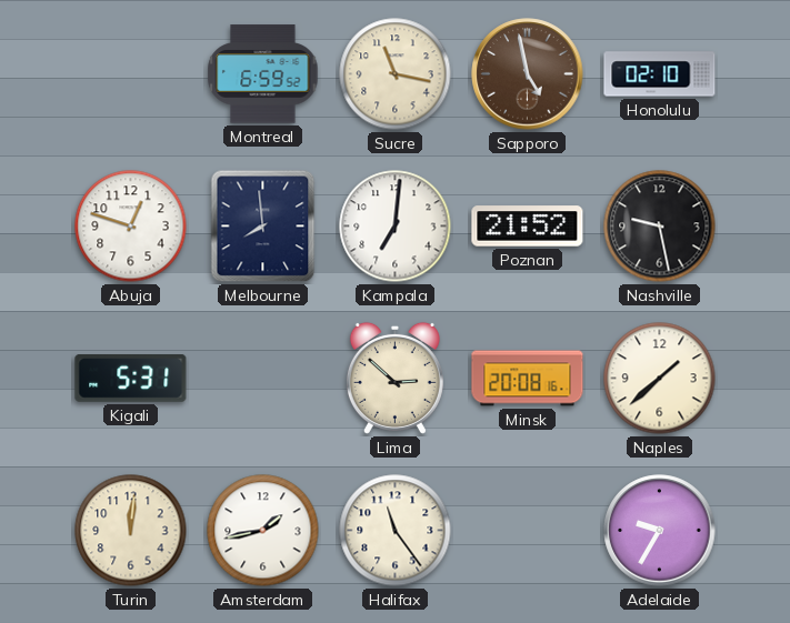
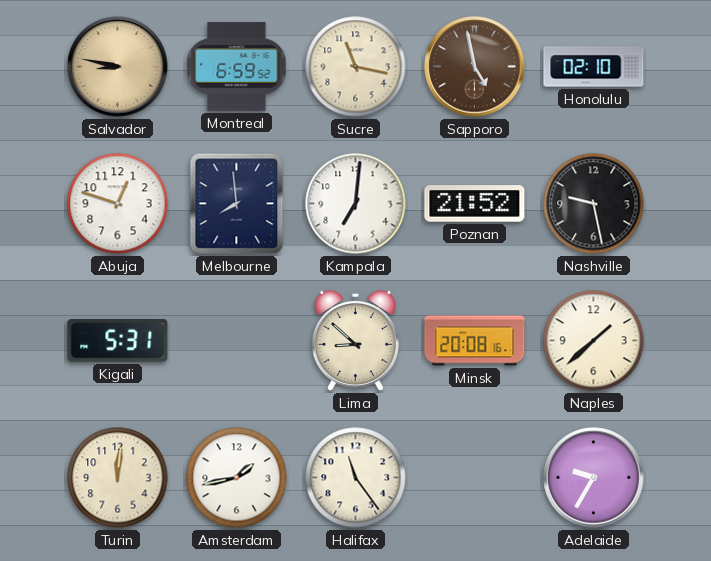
Salvador: none -> 8:47 (118, 67)
Lima: 2:52 -> 8:52 (355, 340)
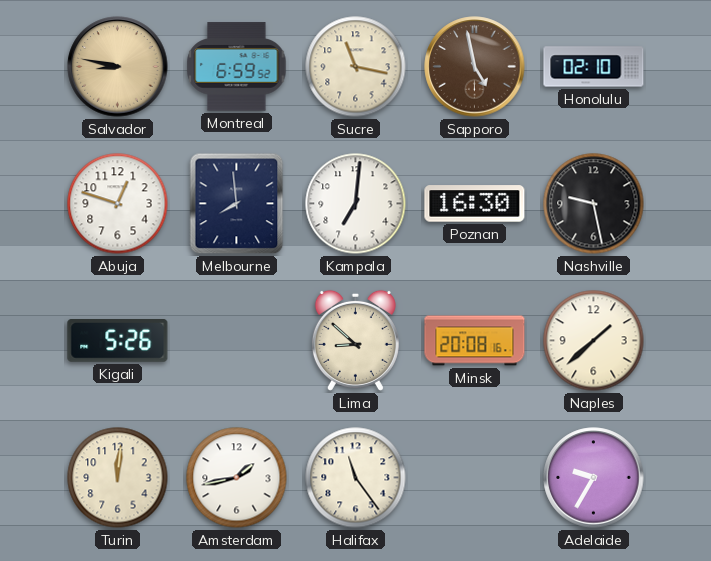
Poznan: 21:52 -> 16:30 (475, 204)
Kigali: 5:31 -> 5:26 (118, 341)
